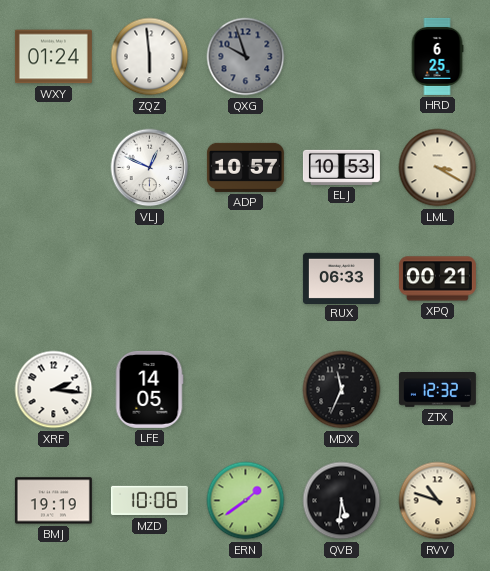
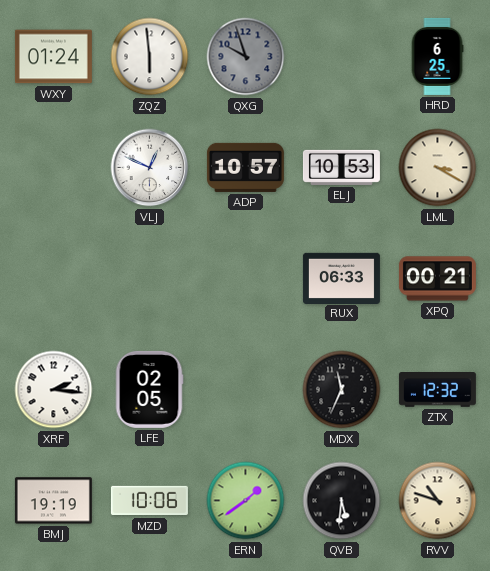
LFE: 14:05 -> 02:05 (149, 389)
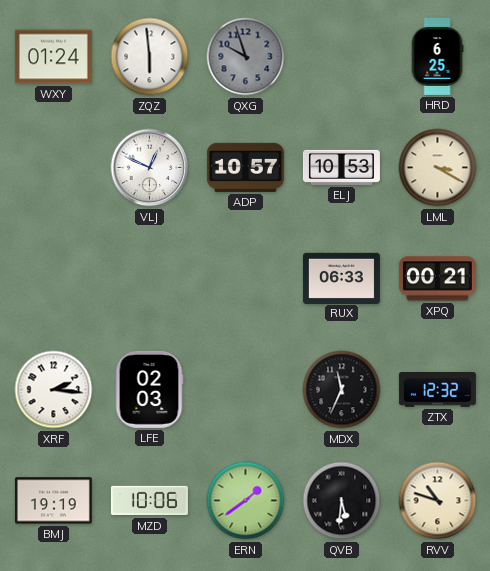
LFE: 02:05 -> 02:03 (149, 389)
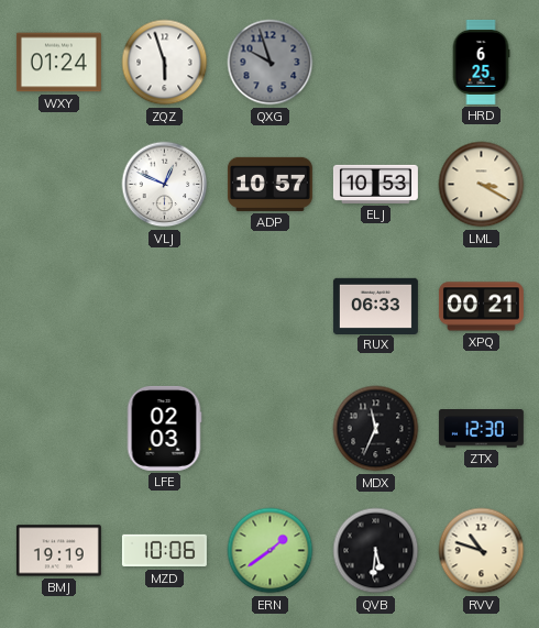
ZQZ: 5:59 -> 5:57 (165, 63)
XRF: 2:16 -> none (54, 390)
ZTX: 12:32 -> 12:30 (481, 429)
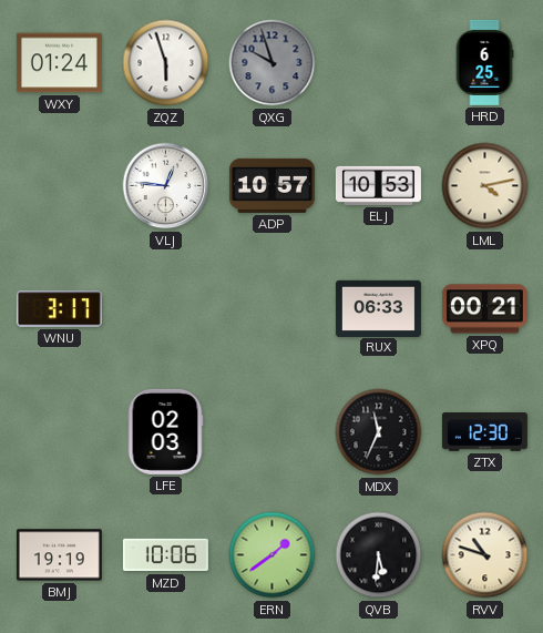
VLJ: 12:49 -> 12:46 (166, 186)
LML: 3:20 -> 4:13 (485, 186)
WNU: none -> 3:17 (59, 309)
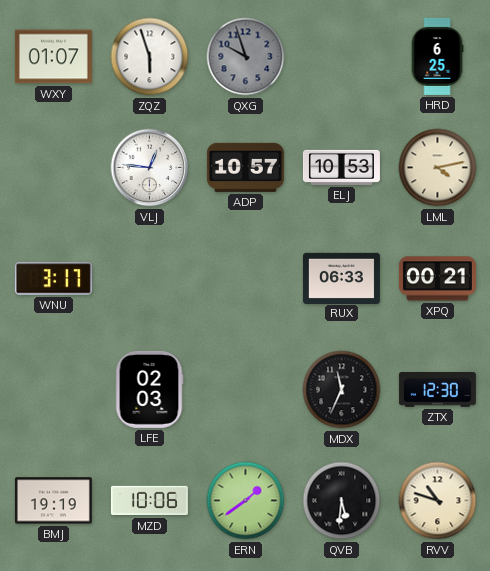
WXY: 01:24 -> 01:07 (53, 57)
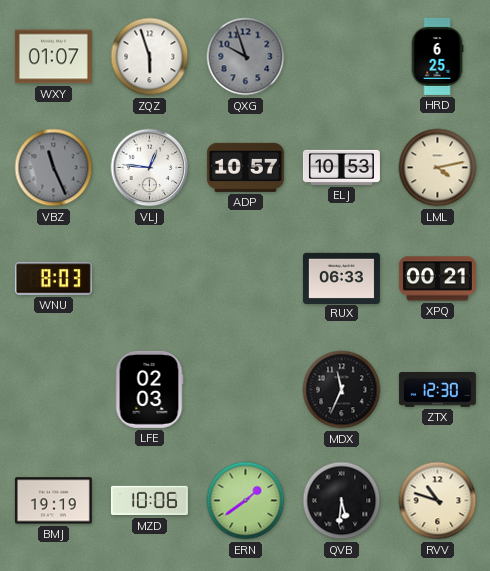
VBZ: none -> 11:26 (54, 168)
WNU: 3:17 -> 8:03 (53, 279)
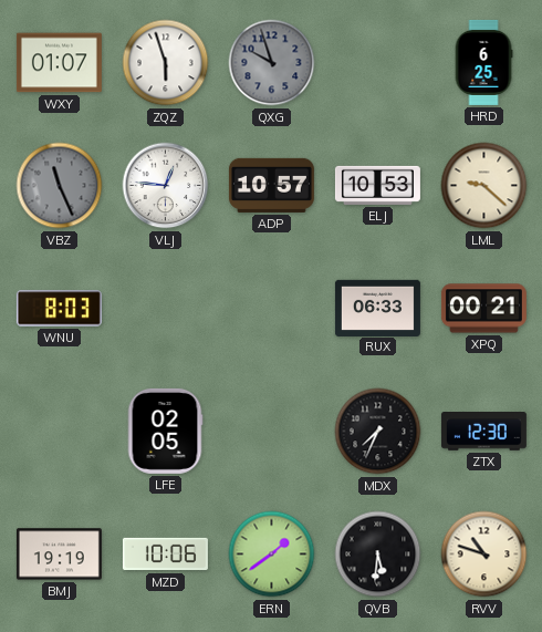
LML: 4:13 -> 9:22 (484, 186)
LFE: 02:03 -> 02:05 (165, 431)
MDX: 11:34 -> 7:34 (378, 432)
